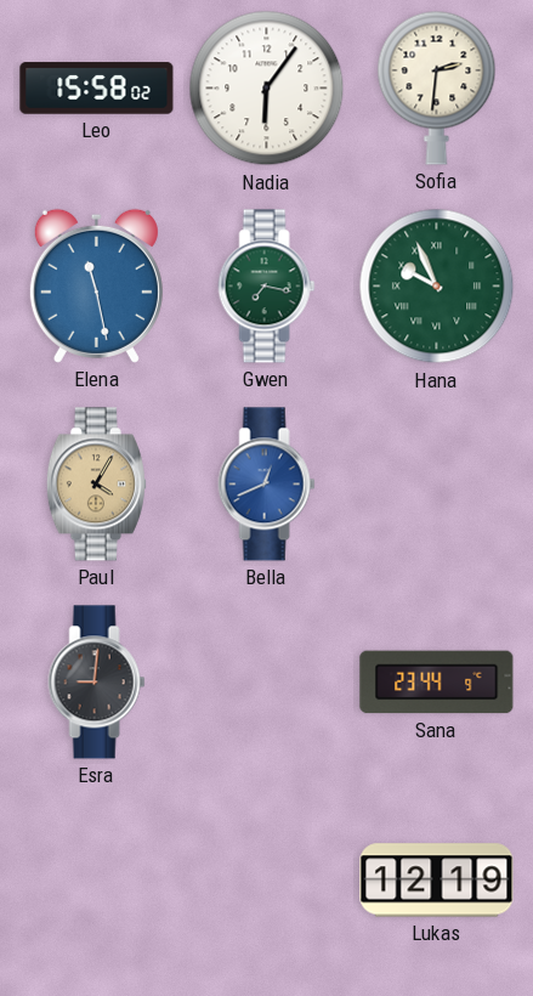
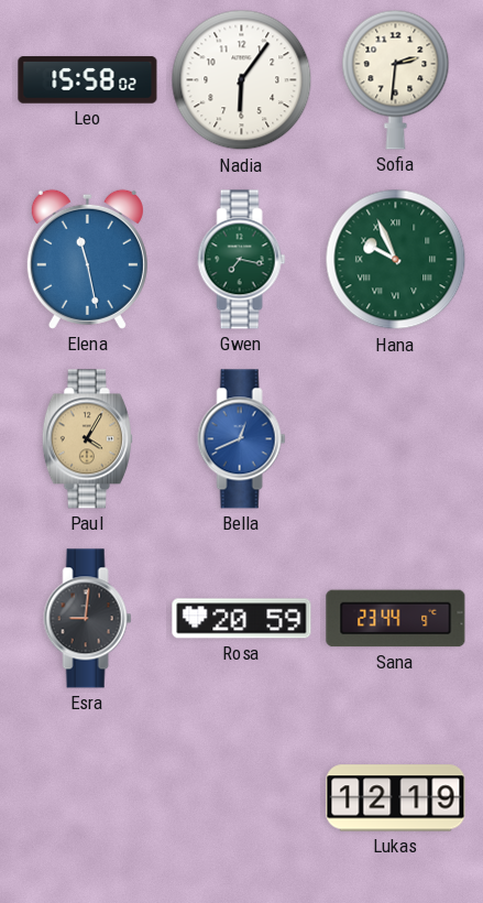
Rosa: none -> 20:59 (242, 619)
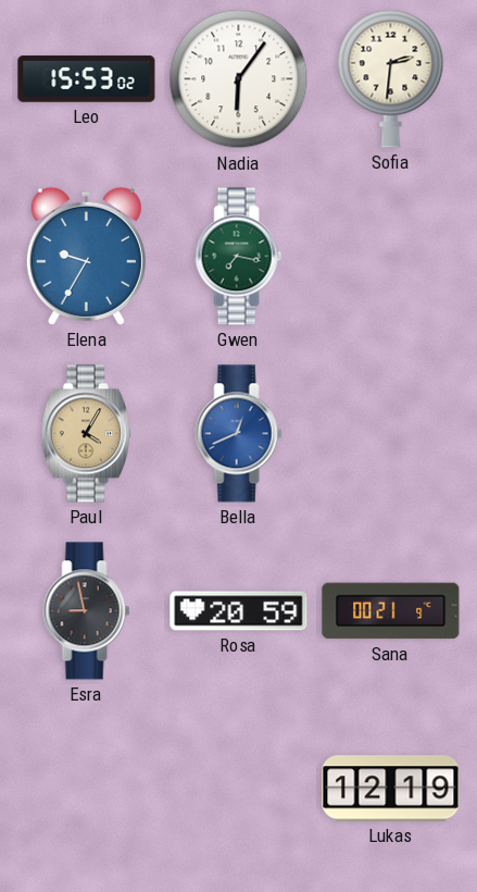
Leo: 15:58 -> 15:53 (87, 79)
Elena: 11:28 -> 9:35 (86, 256)
Hana: 9:56 -> none (396, 260)
Esra: 9:01 -> 8:58 (87, 611)
Sana: 23:44 -> 00:21 (391, 611)
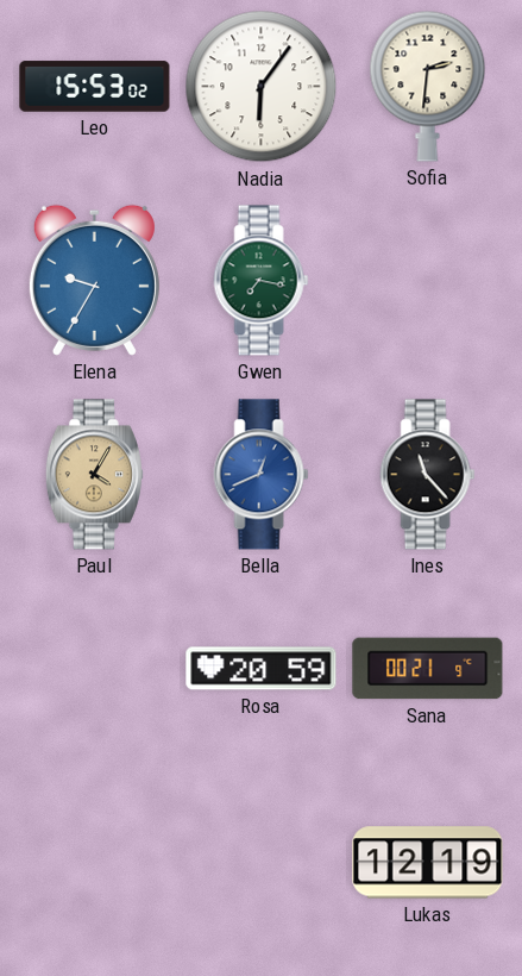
Ines: none -> 11:23 (428, 475)
Esra: 8:58 -> none (87, 611)
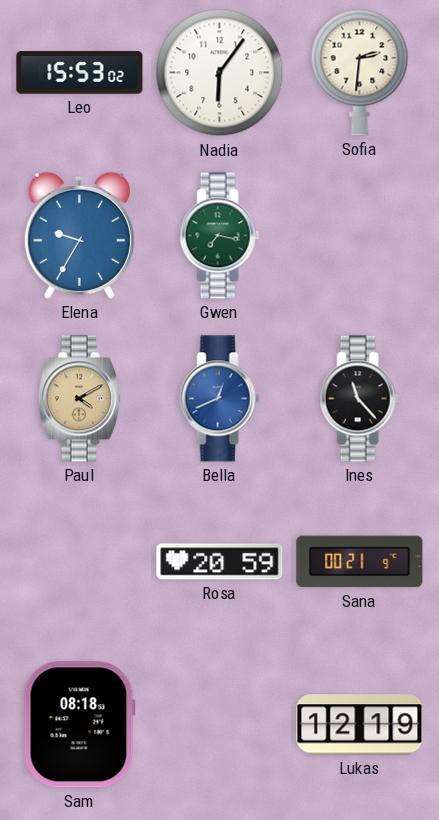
Paul: 4:05 -> 4:10 (79, 399)
Sam: none -> 08:18 (79, 725)
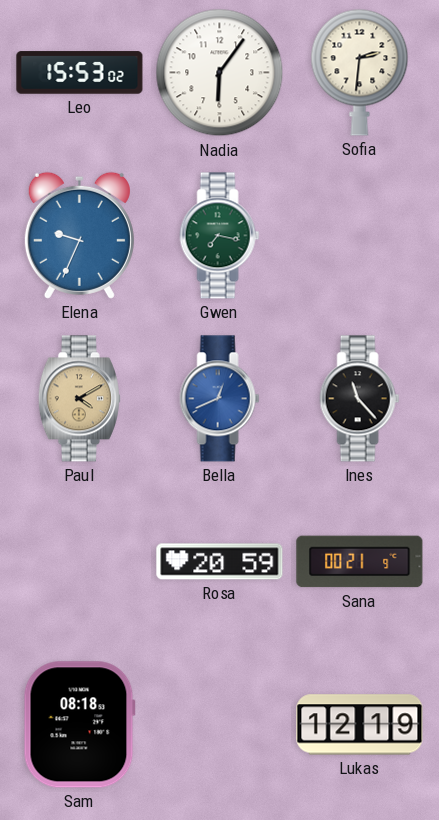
Elena: 9:35 -> 9:34 (79, 235)
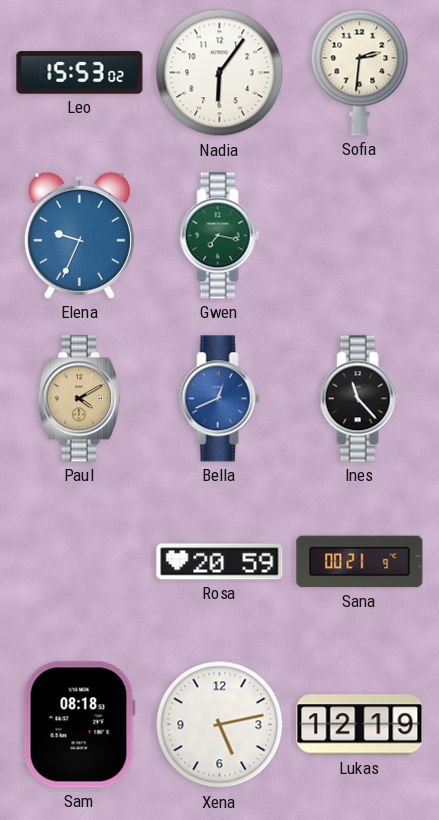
Xena: none -> 5:13 (220, 725)
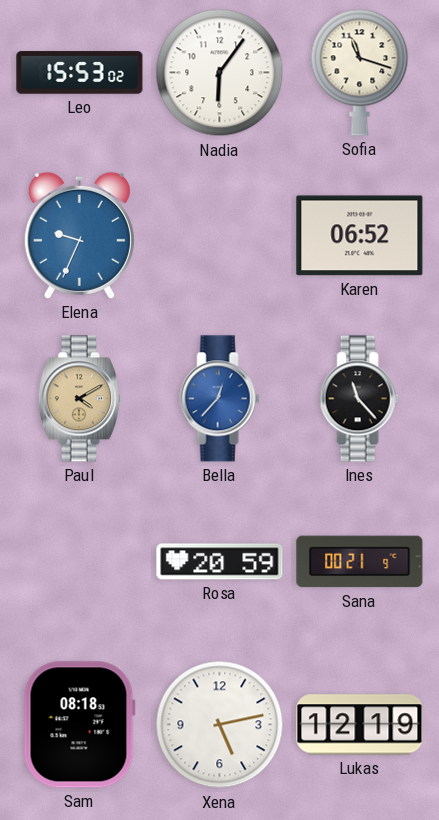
Sofia: 2:31 -> 11:18 (360, 72)
Gwen: 7:17 -> none (220, 236)
Karen: none -> 06:52 (360, 236)
Bella: 12:41 -> 12:37 (220, 399)
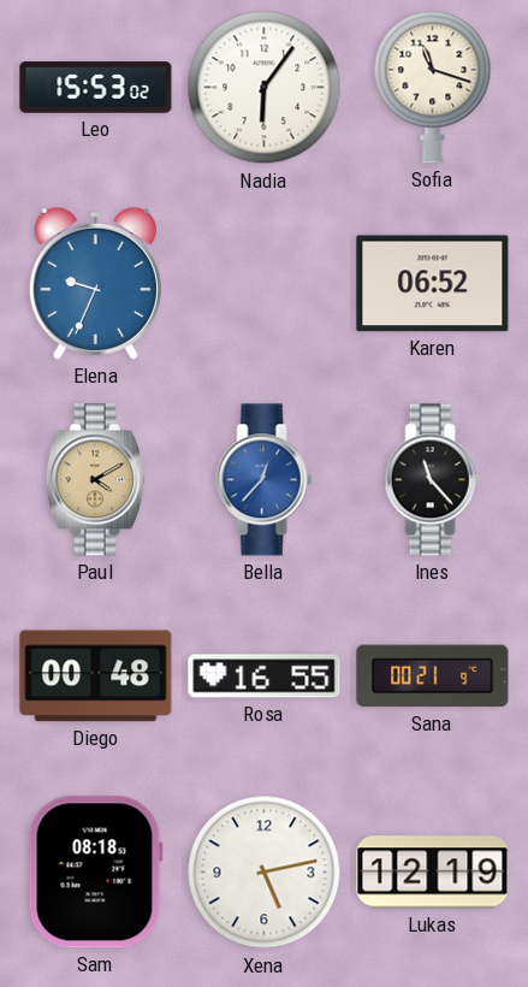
Diego: none -> 00:48 (96, 676)
Rosa: 20:59 -> 16:55 (265, 676)
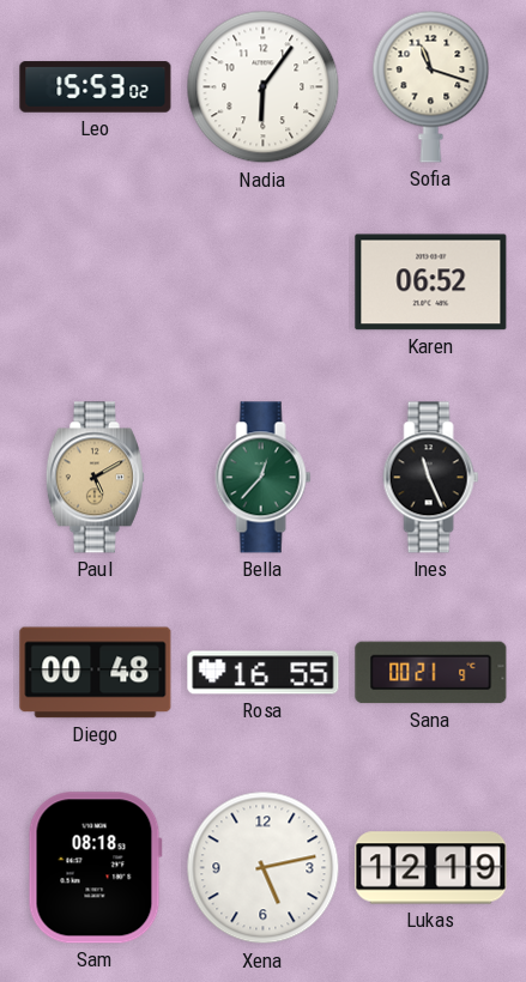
Elena: 9:34 -> none (95, 283)
Paul: 4:10 -> 5:10 (95, 478)
Bella dial: blue -> green (264, 478)
Ines: 11:23 -> 11:26 (431, 478)
